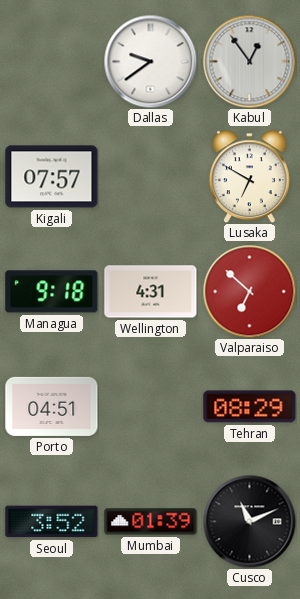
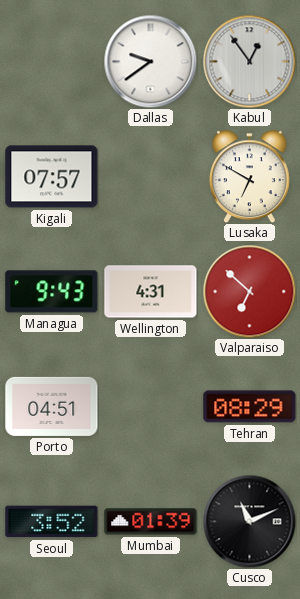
Managua: 9:18 -> 9:43 (52, 292)
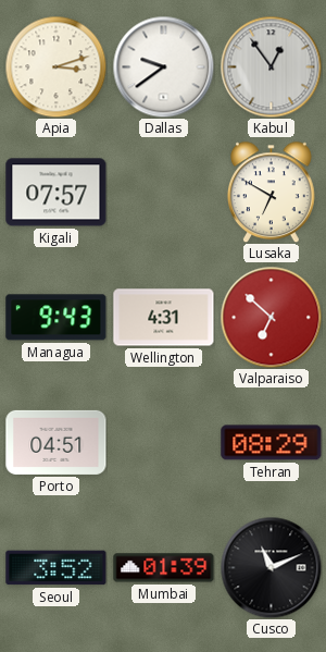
Apia: none -> 3:12 (55, 66)
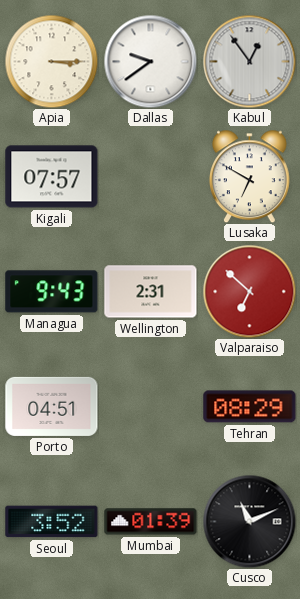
Apia: 3:12 -> 3:15 (51, 61)
Wellington: 4:31 -> 2:31 (151, 292)
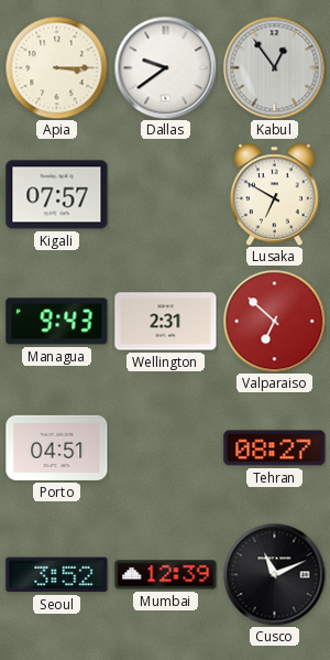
Tehran: 08:29 -> 08:27 (275, 448)
Mumbai: 01:39 -> 12:39 (166, 575)
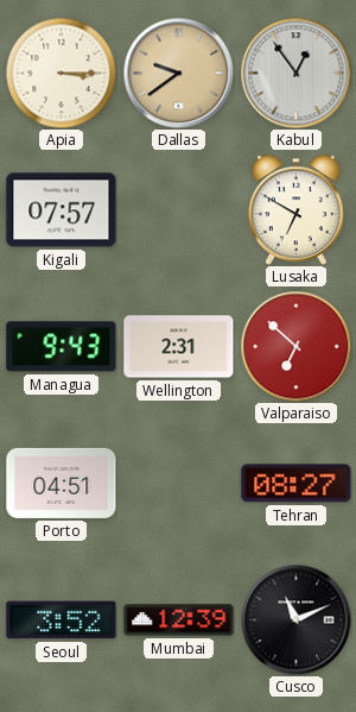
Dallas dial: white -> champagne (178, 73)
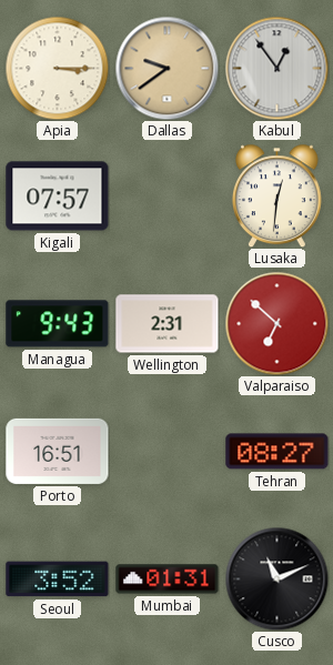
Lusaka: 6:50 -> 12:31 (276, 195)
Porto: 04:51 -> 16:51 (58, 451)
Mumbai: 12:39 -> 01:31 (168, 580)
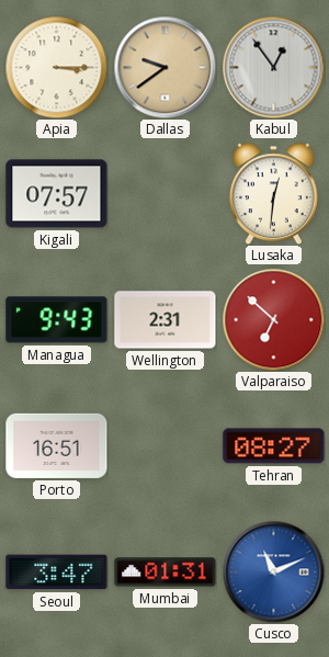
Seoul: 3:52 -> 3:47 (57, 573)
Cusco dial: black -> blue (273, 571)
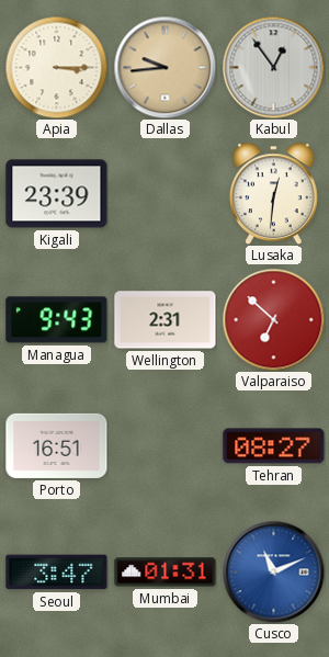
Dallas: 9:39 -> 9:44 (164, 67)
Kigali: 07:57 -> 23:39 (57, 194)
